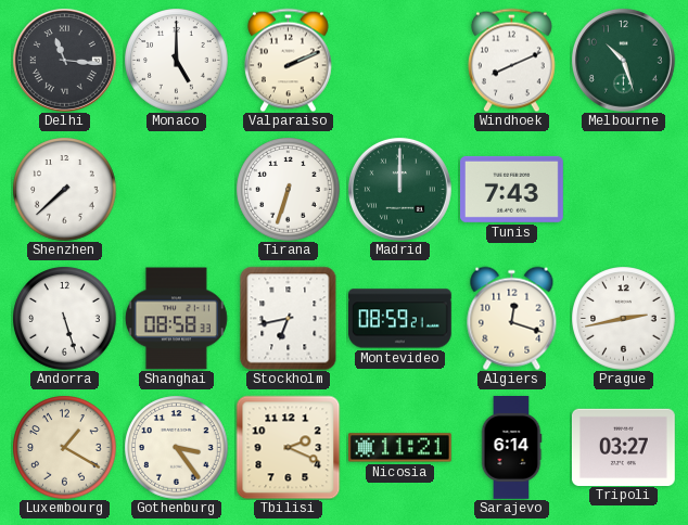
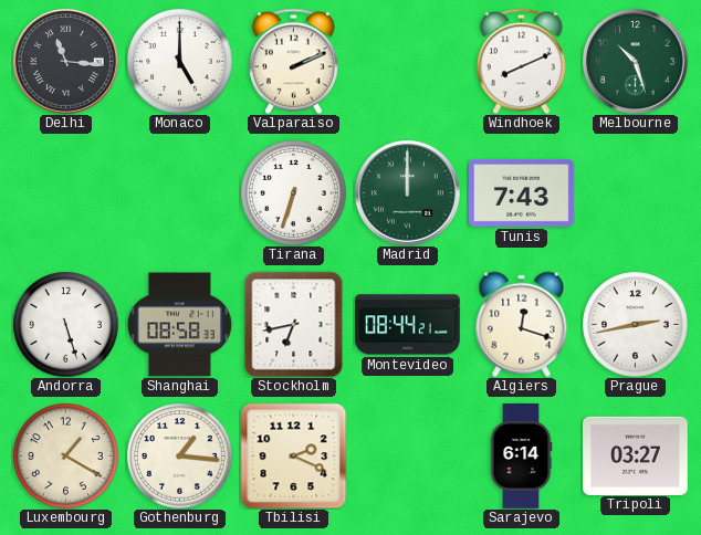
Shenzhen: 7:38 -> none (64, 189)
Montevideo: 08:59 -> 08:44 (408, 325)
Gothenburg: 3:24 -> 1:16 (179, 455)
Nicosia: 11:21 -> none (399, 448)
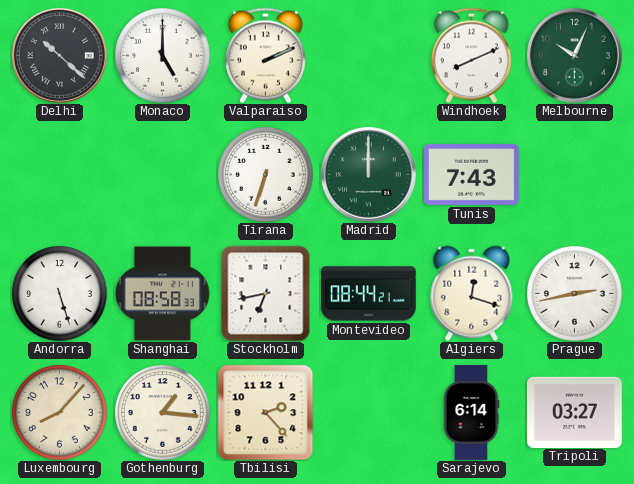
Delhi: 11:16 -> 10:22 (59, 55)
Melbourne: 10:27 -> 10:04 (574, 55)
Luxembourg: 1:20 -> 8:07 (59, 412)
Tbilisi: 2:19 -> 2:23 (265, 412)
